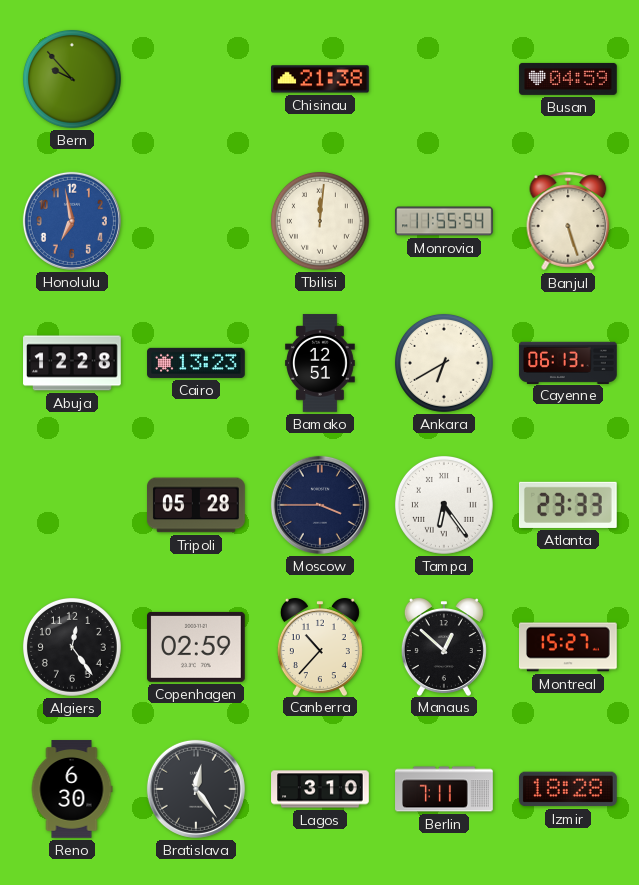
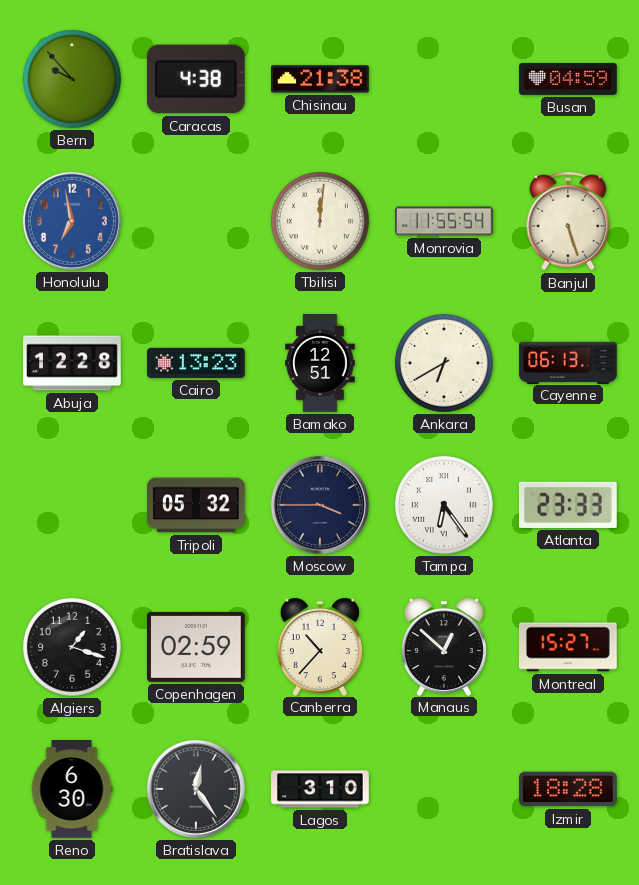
Caracas: none -> 4:38 (196, 79)
Tripoli: 05:28 -> 05:32 (197, 505)
Algiers: 12:24 -> 1:18 (72, 647)
Berlin: 7:11 -> none (444, 789)
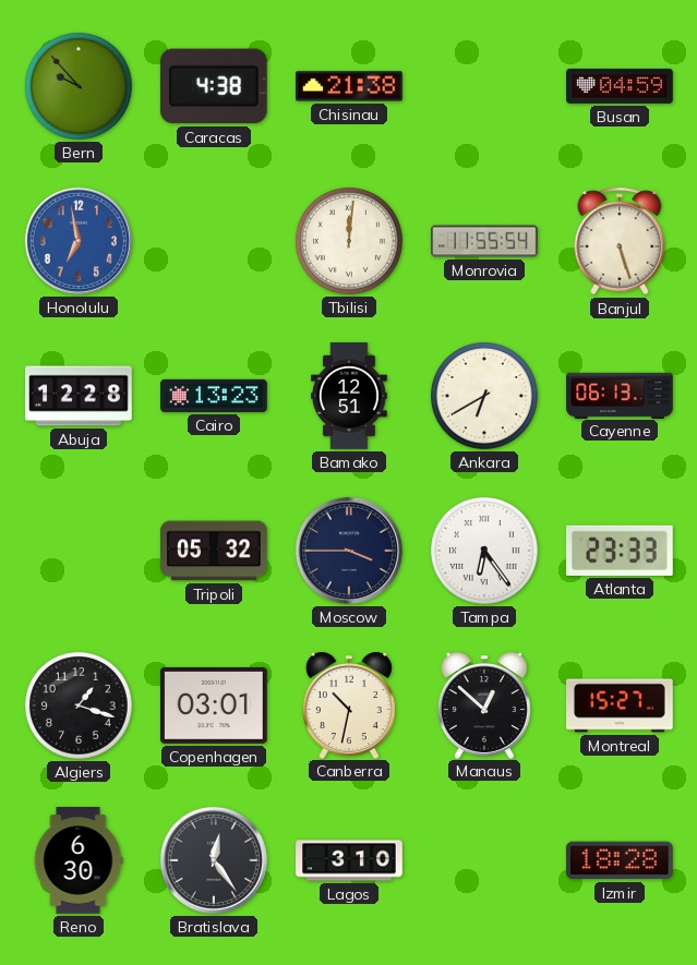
Copenhagen: 02:59 -> 03:01 (215, 705)
Canberra: 10:37 -> 10:32 (349, 705)
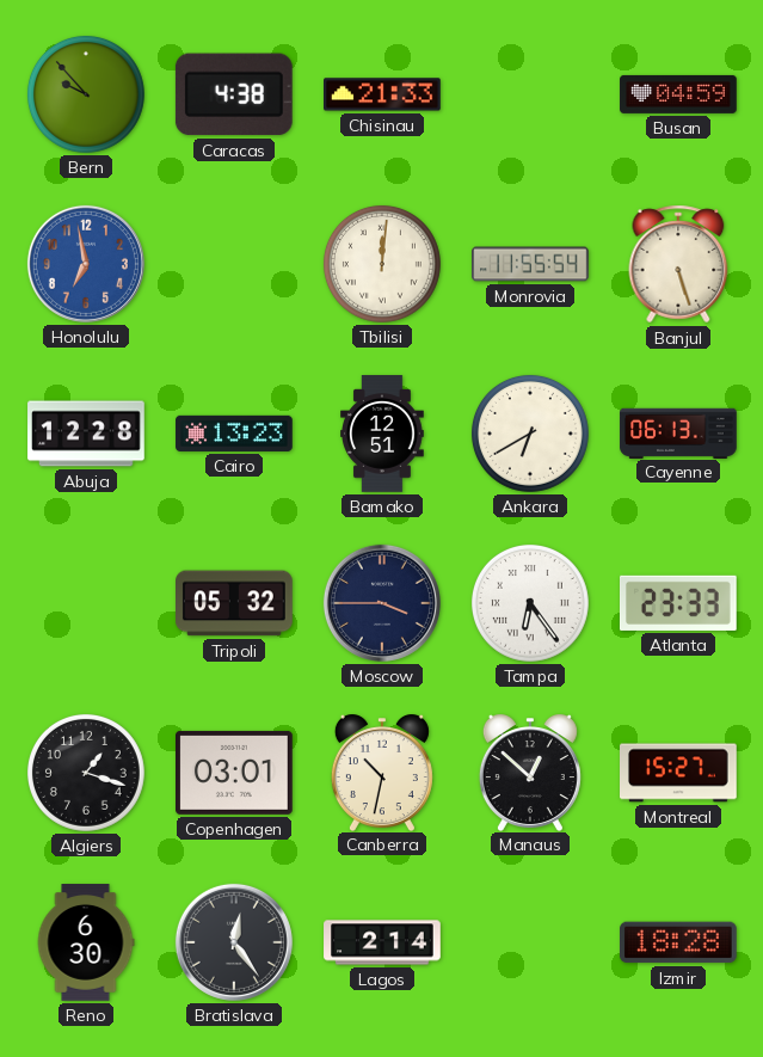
Chisinau: 21:38 -> 21:33 (383, 94)
Lagos: 3:10 -> 2:14 (382, 942)
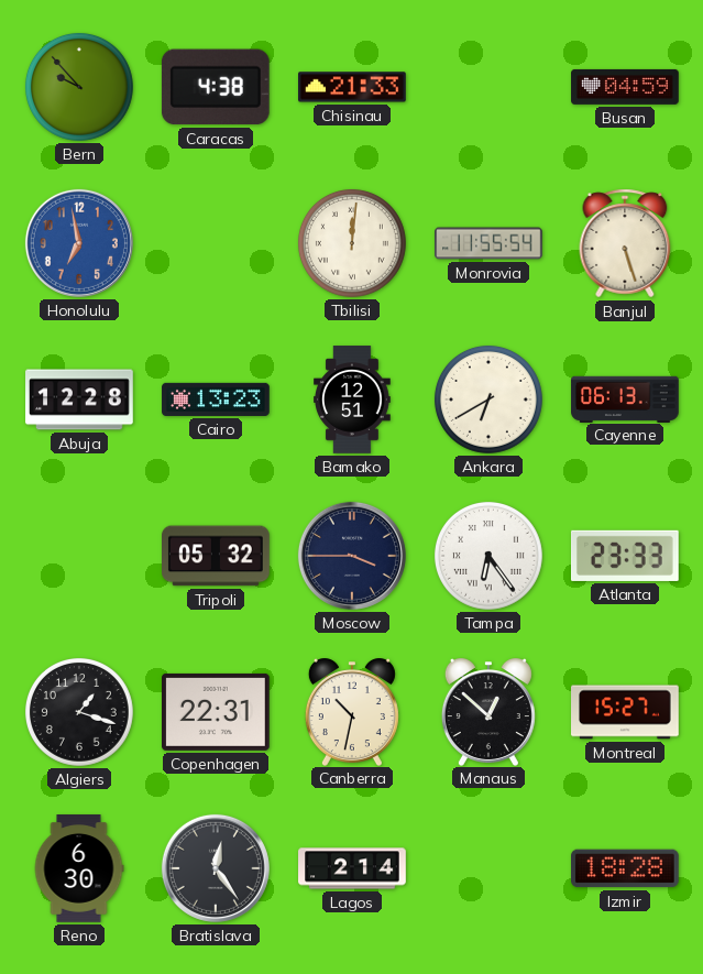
Copenhagen: 03:01 -> 22:31 (217, 712)
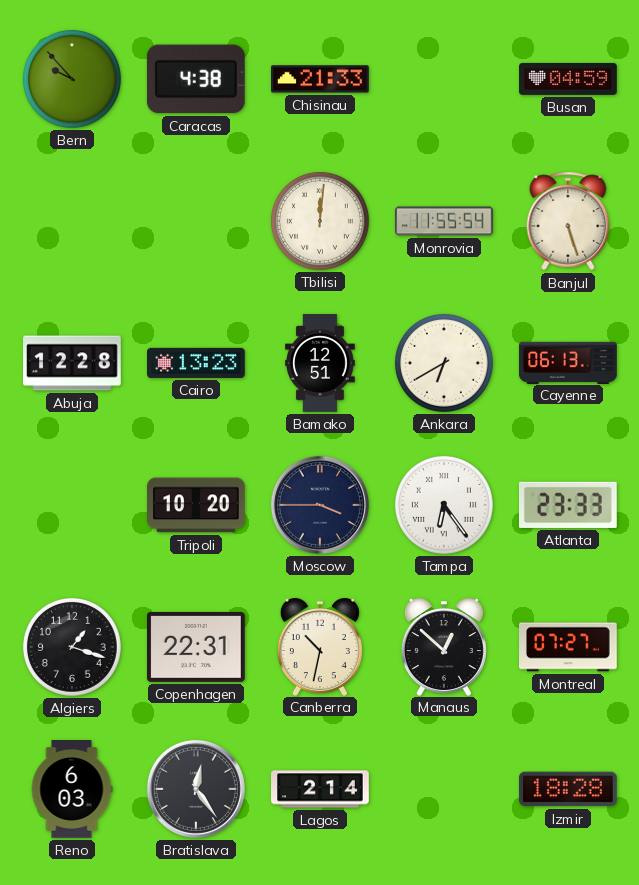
Honolulu: 6:58 -> none (79, 243)
Tripoli: 05:32 -> 10:20 (197, 505)
Montreal: 15:27 -> 07:27 (569, 647)
Reno: 6:30 -> 6:03 (72, 789)
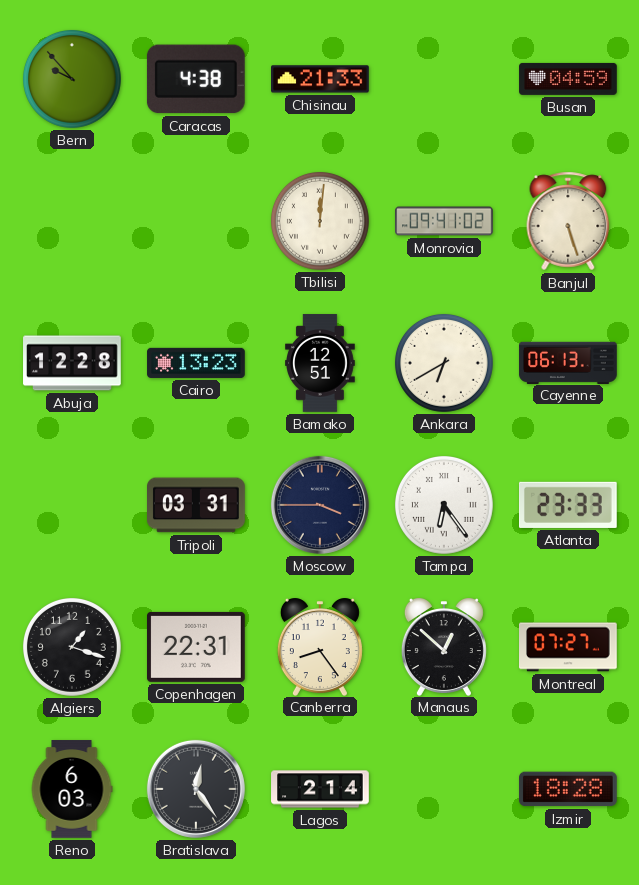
Monrovia: 11:55 -> 09:41 (444, 221)
Tripoli: 10:20 -> 03:31 (197, 505)
Canberra: 10:32 -> 8:24 (320, 647)
